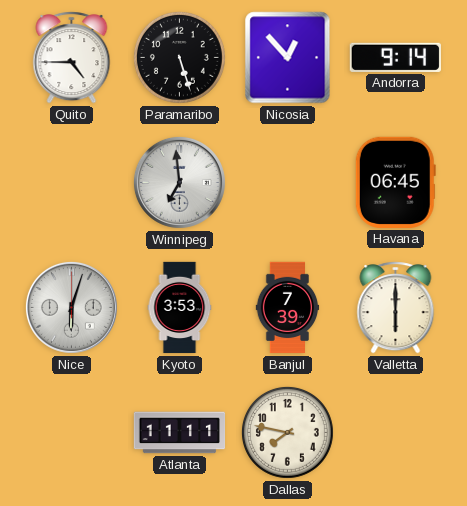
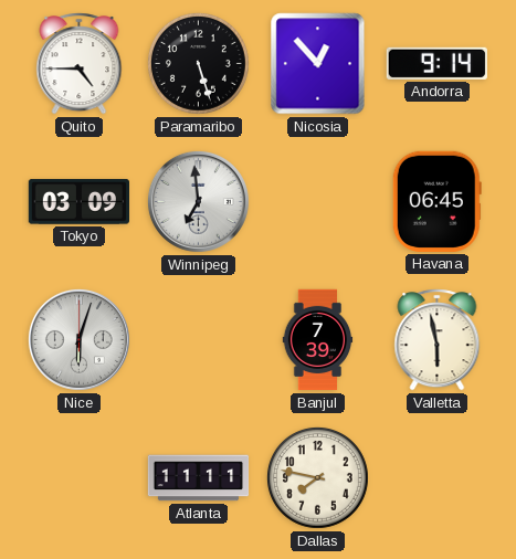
Tokyo: none -> 03:09 (78, 202)
Kyoto: 3:53 -> none (180, 308)
Valletta: 6:00 -> 5:58 (438, 340)
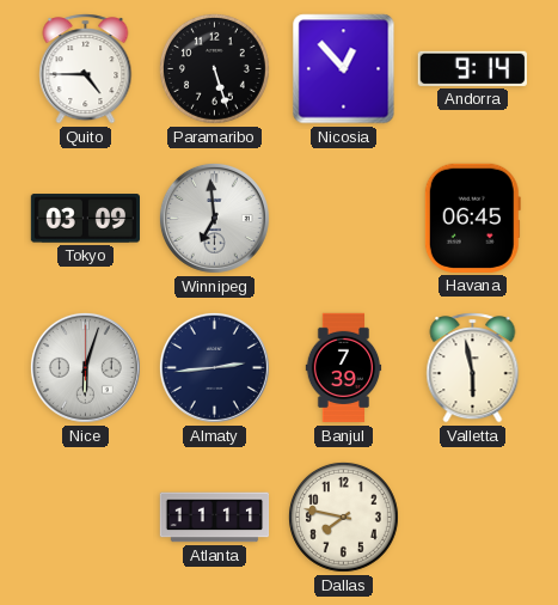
Almaty: none -> 2:44 (214, 367)
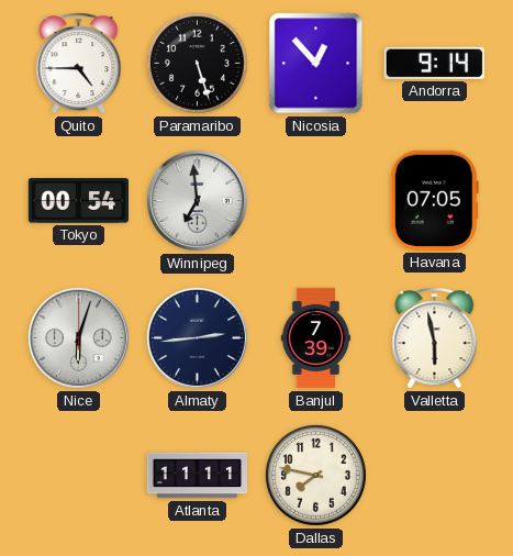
Tokyo: 03:09 -> 00:54 (78, 201)
Havana: 06:45 -> 07:05 (434, 200)
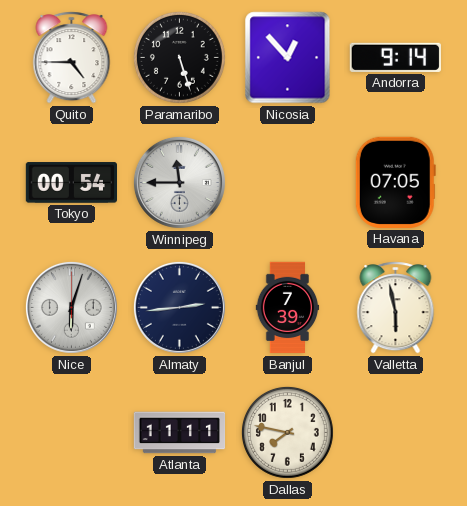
Winnipeg: 6:59 -> 11:45 (179, 182)
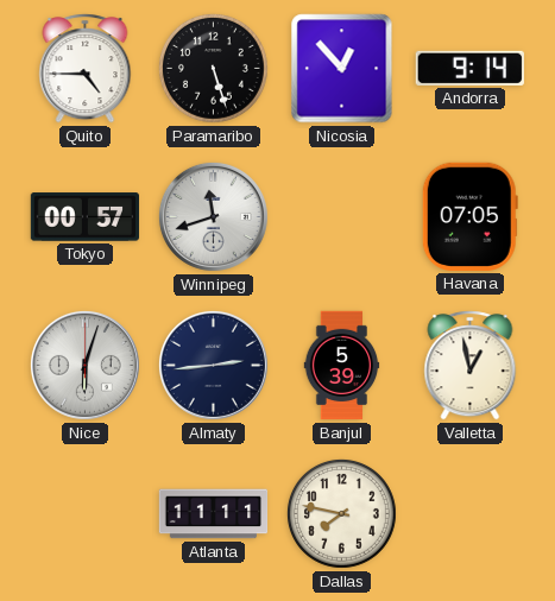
Tokyo: 00:54 -> 00:57 (84, 217)
Winnipeg: 11:45 -> 11:42 (213, 216)
Banjul: 7:39 -> 5:39 (342, 366)
Valletta: 5:58 -> 12:58 (471, 366)
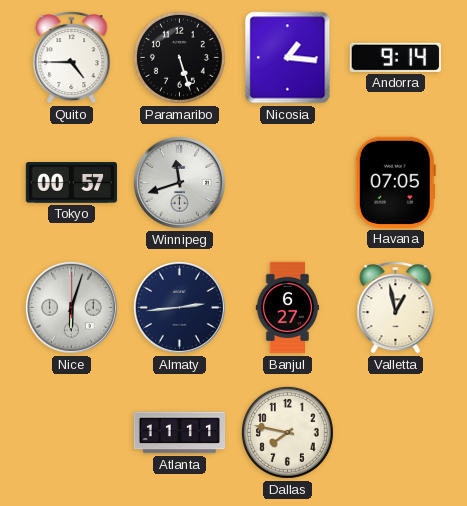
Nicosia: 12:53 -> 1:16 (288, 58)
Banjul: 5:39 -> 6:27 (288, 308)
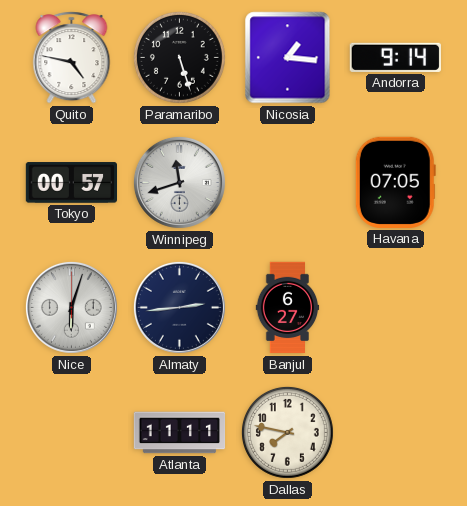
Quito: 4:45 -> 4:47 (72, 58)
Valletta: 12:58 -> none (396, 308)
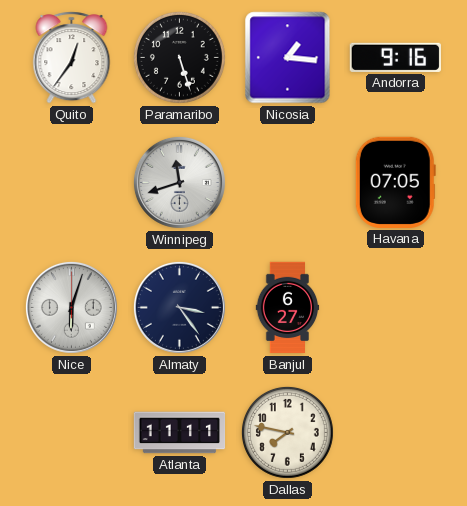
Quito: 4:47 -> 12:36 (72, 58)
Andorra: 9:14 -> 9:16 (395, 57)
Tokyo: 00:57 -> none (71, 183)
Almaty: 2:44 -> 3:24 (179, 307)
